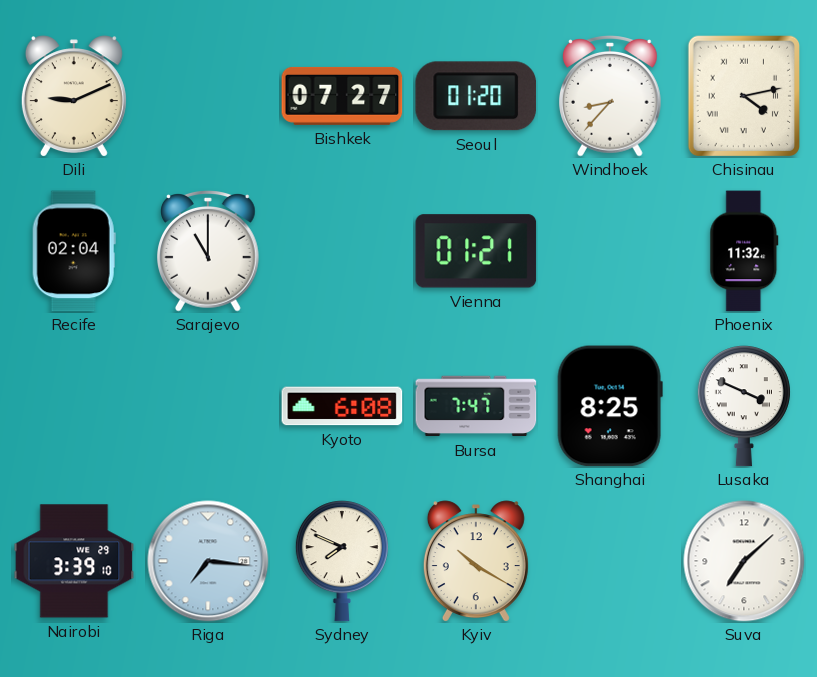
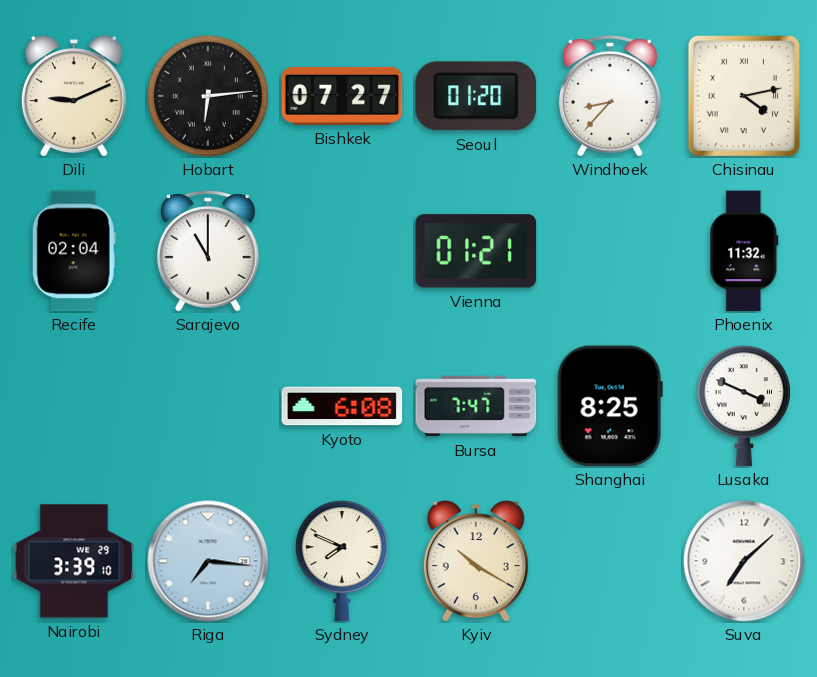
Hobart: none -> 6:14 (208, 96)
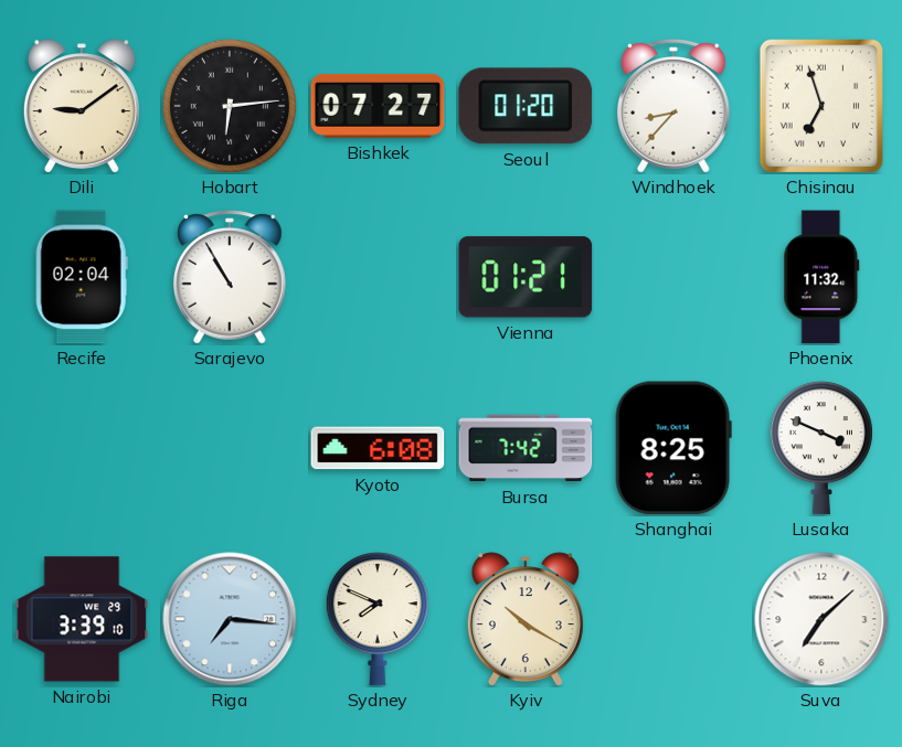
Dili: 9:11 -> 9:09 (82, 106)
Chisinau: 4:13 -> 6:57 (820, 105)
Sarajevo: 11:00 -> 10:55 (231, 277)
Bursa: 7:47 -> 7:42 (526, 448)
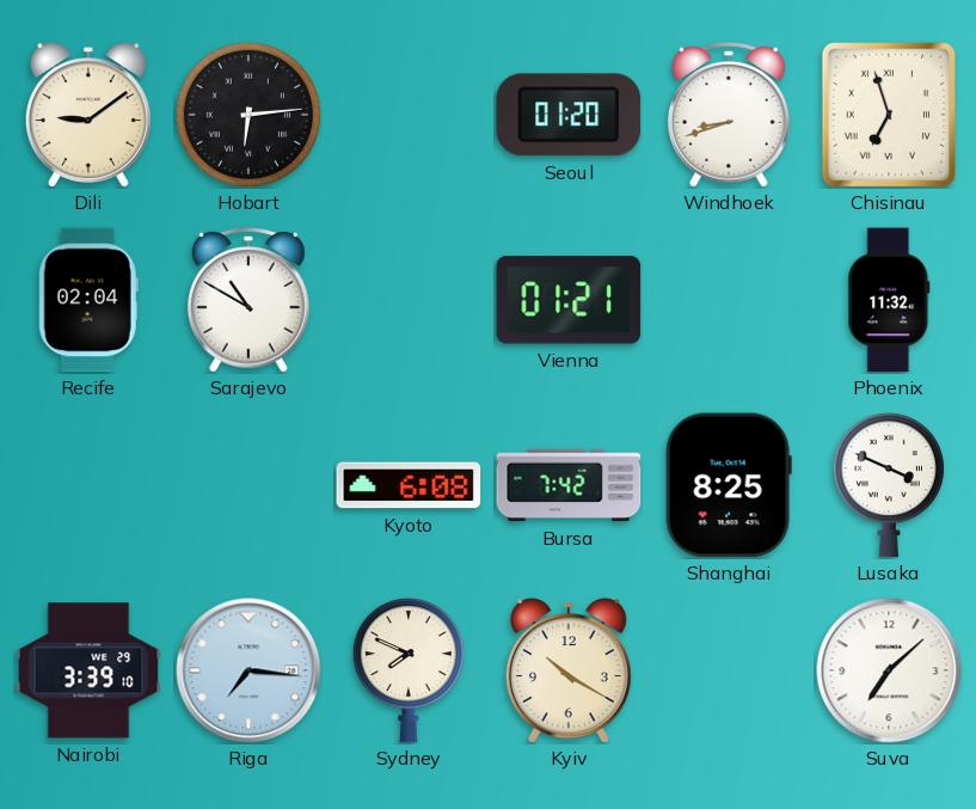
Bishkek: 07:27 -> none (378, 106)
Windhoek: 8:37 -> 8:42 (730, 115)
Sarajevo: 10:55 -> 10:50 (250, 300)
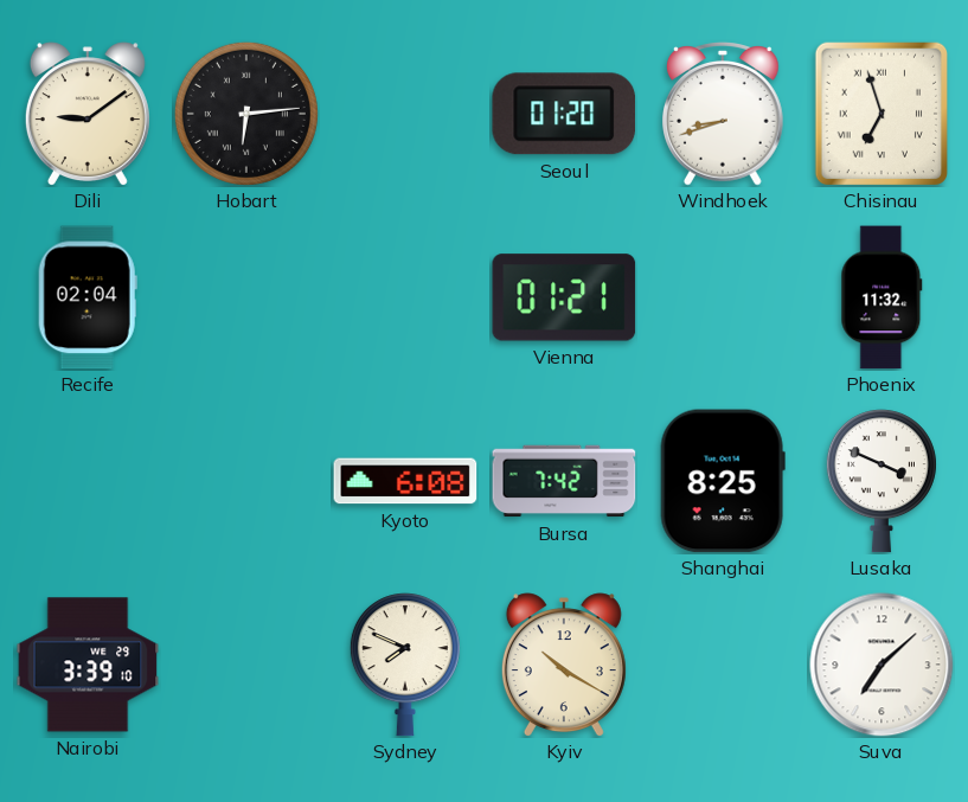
Sarajevo: 10:50 -> none (250, 300)
Riga: 7:16 -> none (248, 670)
